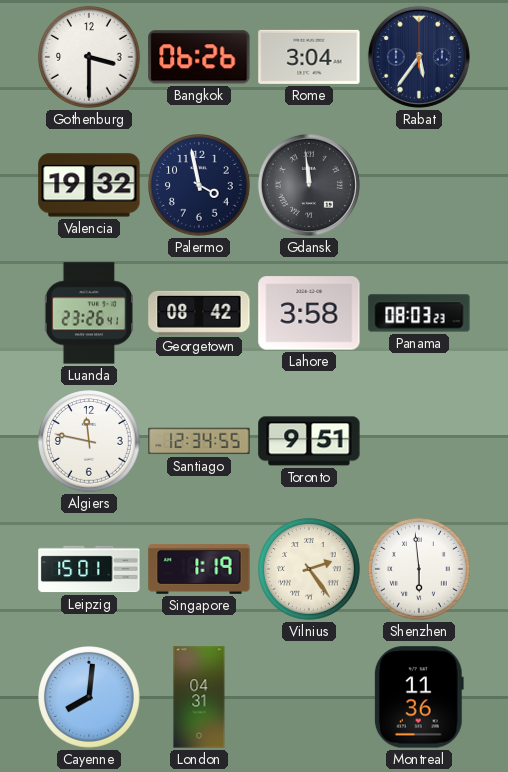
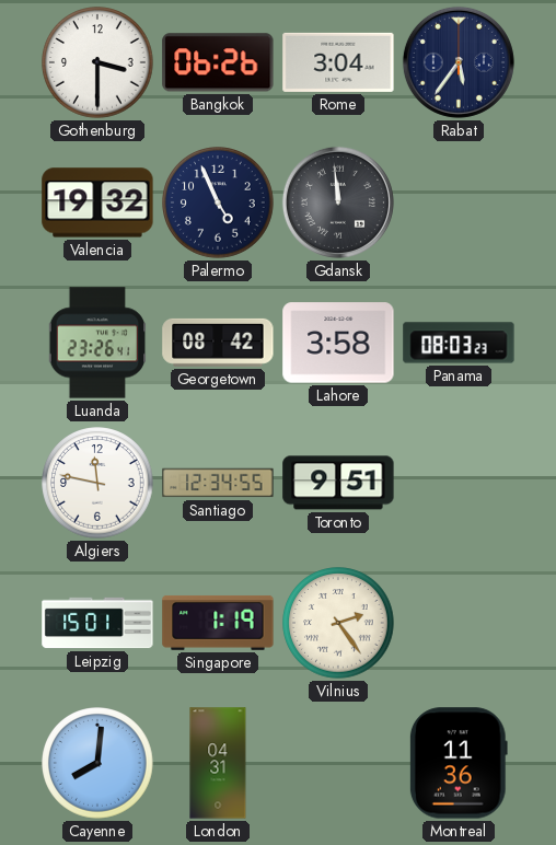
Palermo: 3:58 -> 4:56 (218, 202)
Shenzhen: 5:59 -> none (419, 569)
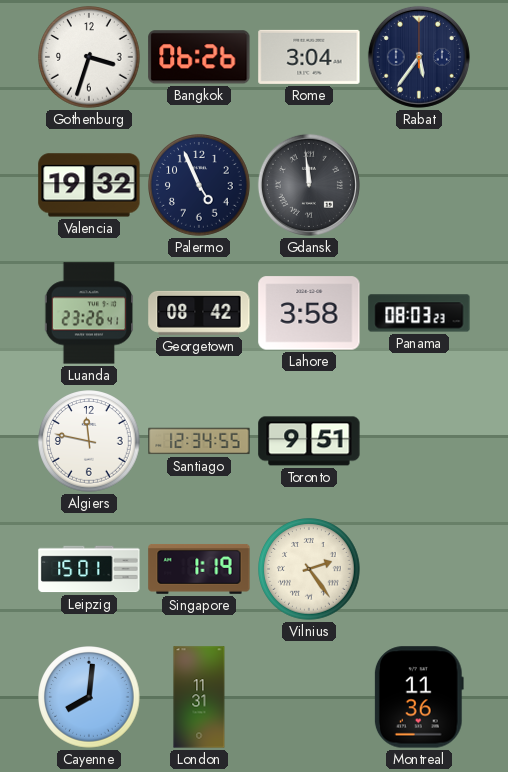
Gothenburg: 3:30 -> 3:33 (89, 57)
London: 04:31 -> 11:31 (199, 697)
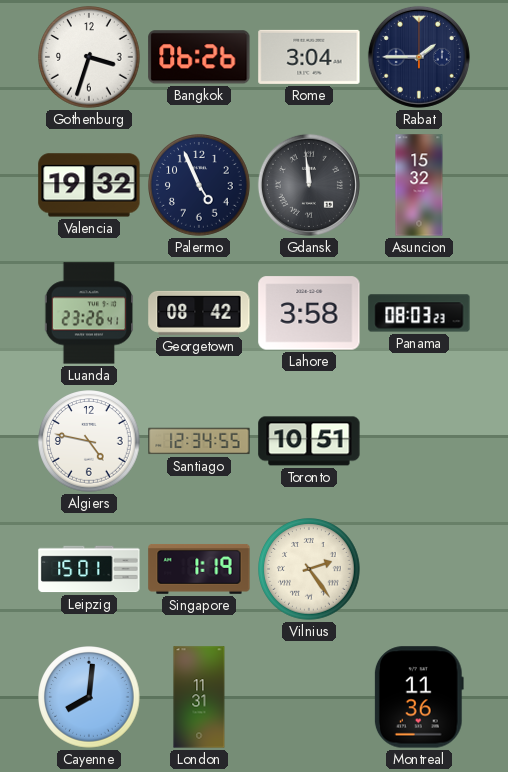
Rabat: 5:36 -> 1:45 (419, 57)
Asuncion: none -> 15:32 (419, 185)
Algiers: 11:47 -> 4:47 (89, 441)
Toronto: 9:51 -> 10:51 (309, 441)
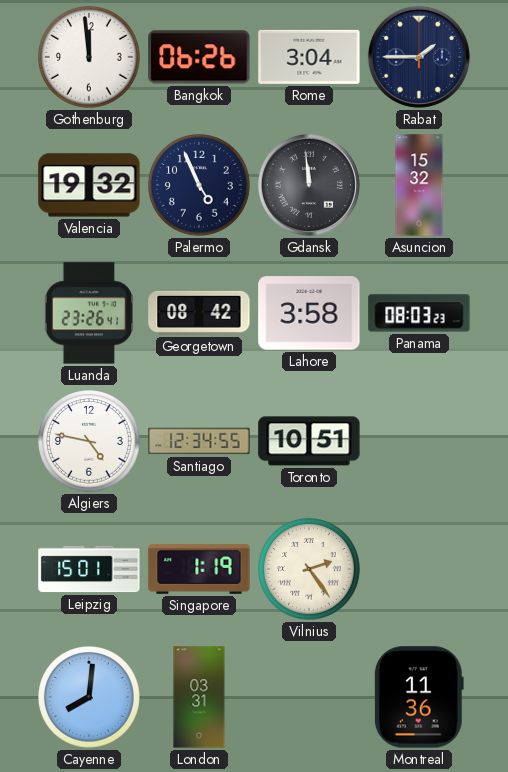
Gothenburg: 3:33 -> 11:59 (89, 57)
London: 11:31 -> 03:31 (199, 697)
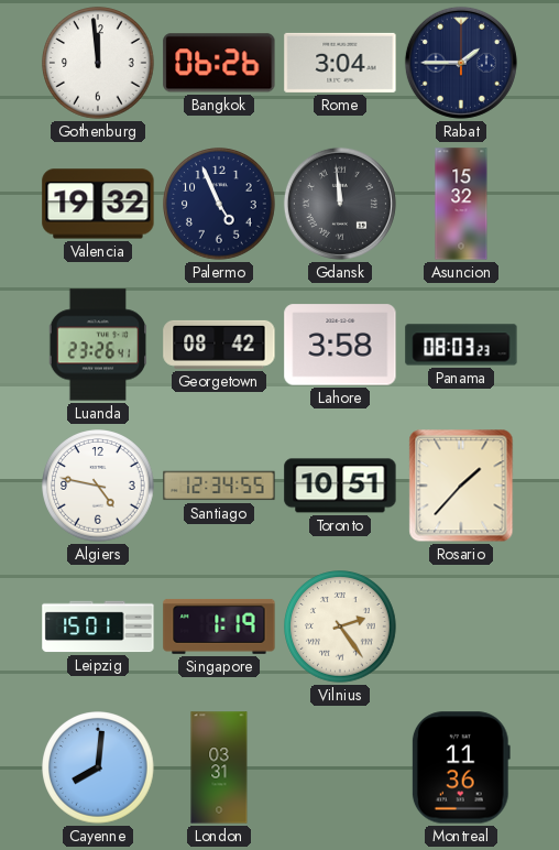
Rosario: none -> 1:37 (461, 486)
